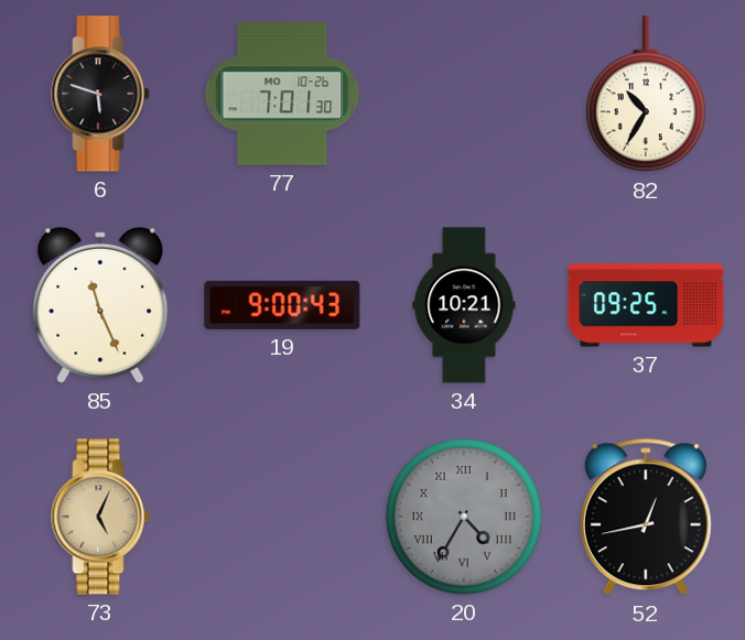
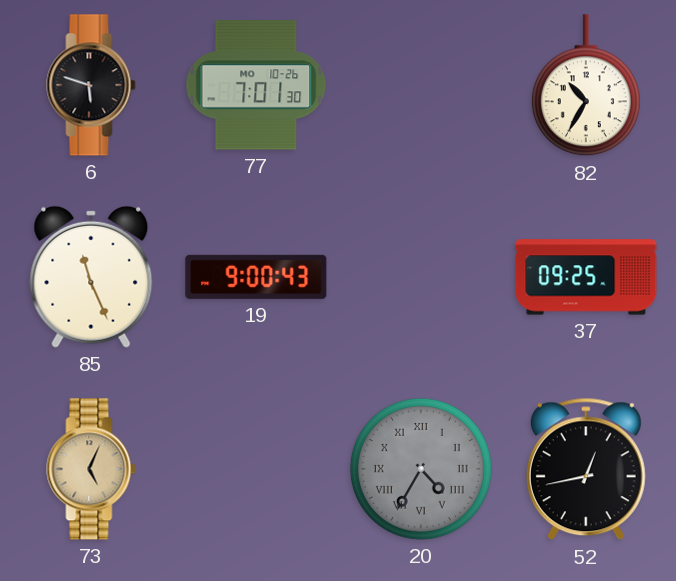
34: 10:21 -> none (464, 305)
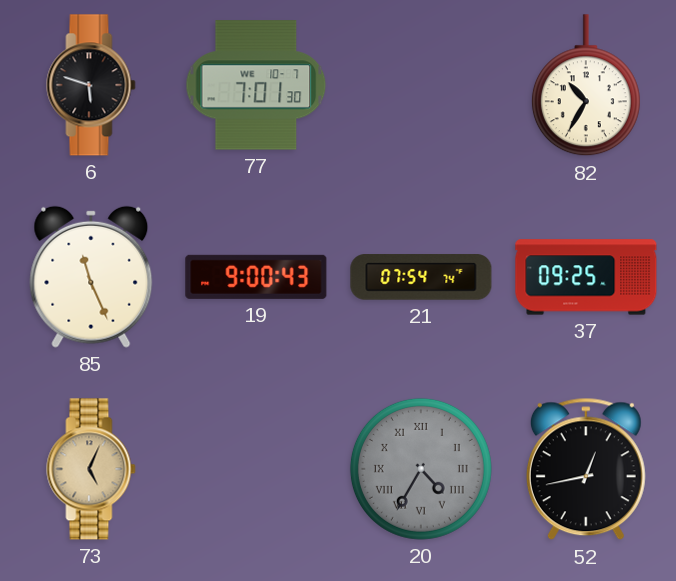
77 date: MO 10-26 -> WE 10-7 (256, 85)
21: none -> 07:54 (421, 277)
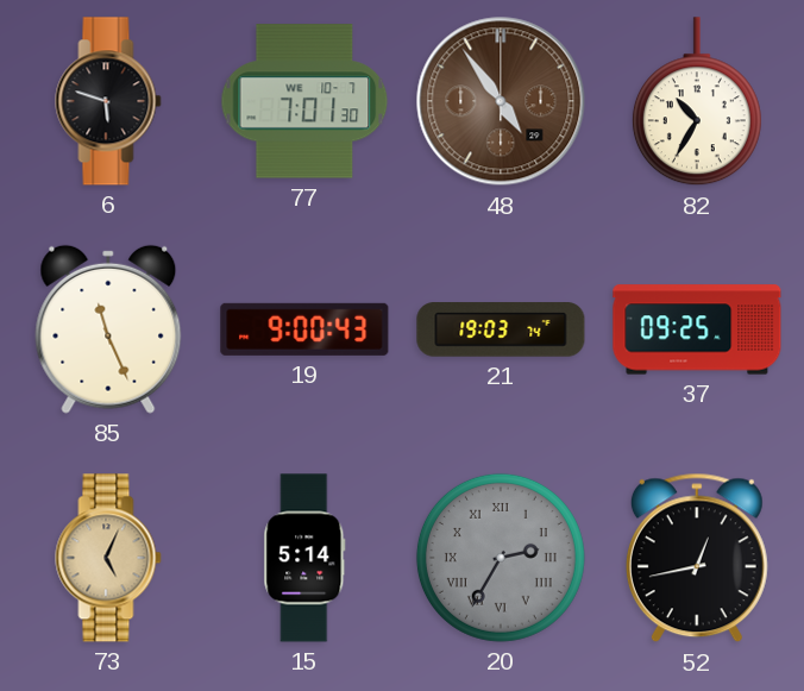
48: none -> 4:54 (501, 101)
21: 07:54 -> 19:03 (501, 329)
15: none -> 5:14 (304, 558)
20: 4:35 -> 2:35 (501, 558)
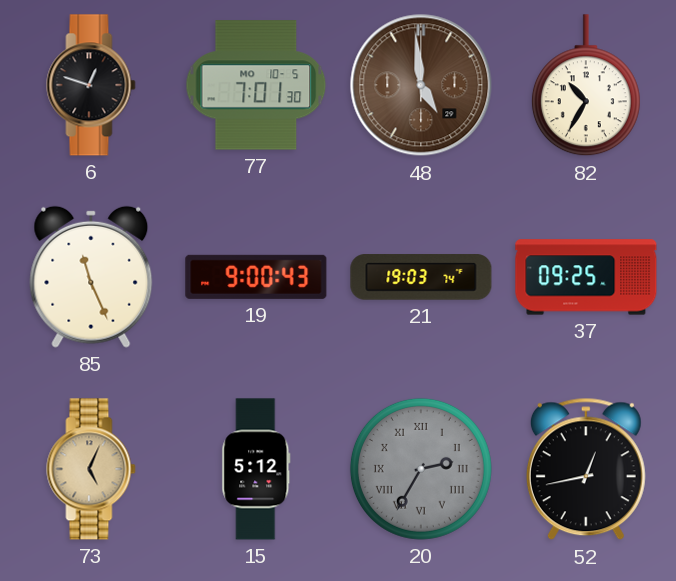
6: 5:48 -> 12:48 (91, 85)
77 date: WE 10-7 -> MO 10-5 (256, 85)
48: 4:54 -> 4:59 (421, 85)
15: 5:14 -> 5:12 (256, 469)
